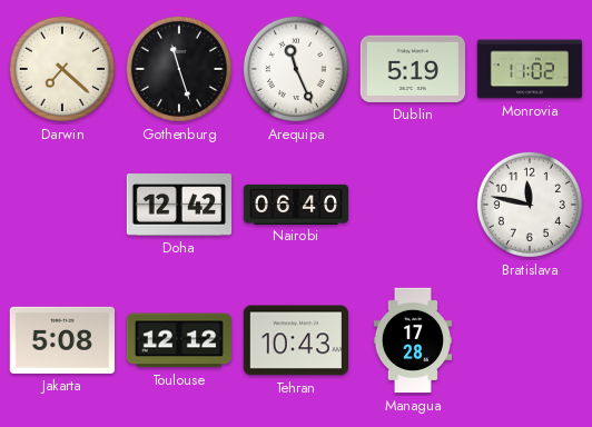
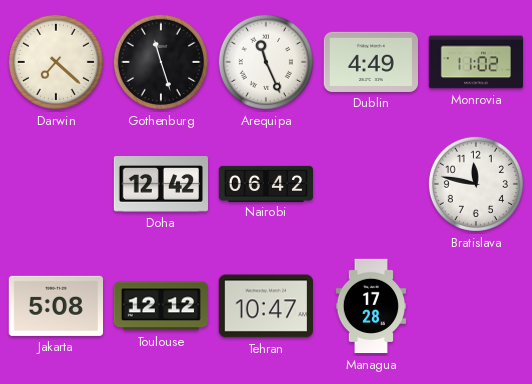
Dublin: 5:19 -> 4:49 (370, 62)
Nairobi: 06:40 -> 06:42 (266, 183)
Tehran: 10:43 -> 10:47 (265, 306)
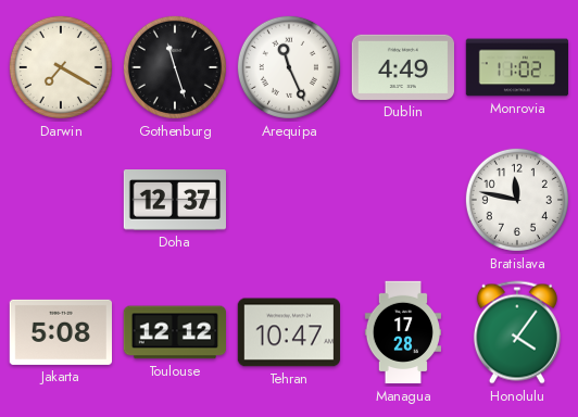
Darwin: 7:22 -> 7:20 (61, 67)
Doha: 12:42 -> 12:37 (174, 201)
Nairobi: 06:42 -> none (266, 183)
Honolulu: none -> 4:06 (517, 332)
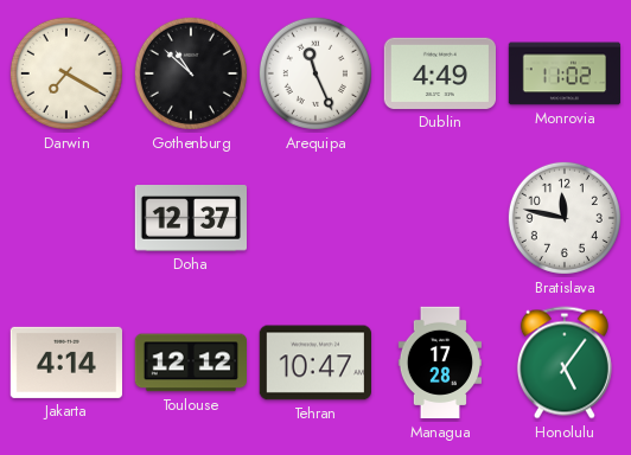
Gothenburg: 11:27 -> 10:52 (191, 73)
Jakarta: 5:08 -> 4:14 (65, 363)
Honolulu: 4:06 -> 5:06 (565, 363)
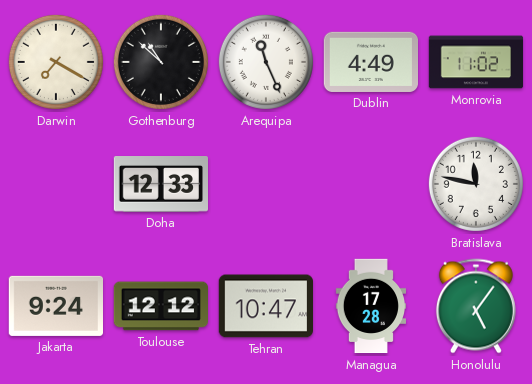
Doha: 12:37 -> 12:33 (160, 185)
Jakarta: 4:14 -> 9:24 (55, 306)
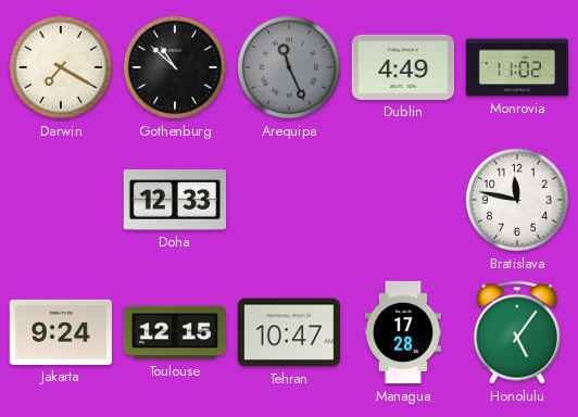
Arequipa dial: white -> grey (289, 67)
Toulouse: 12:12 -> 12:15 (174, 332)
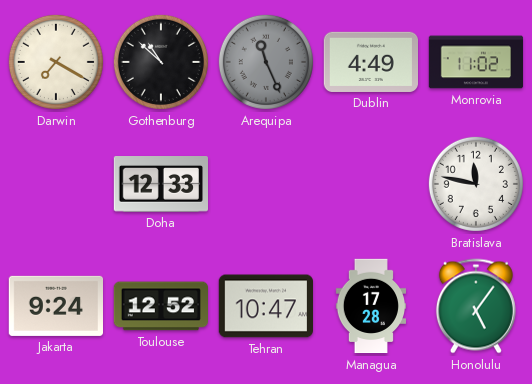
Toulouse: 12:15 -> 12:52 (160, 306)
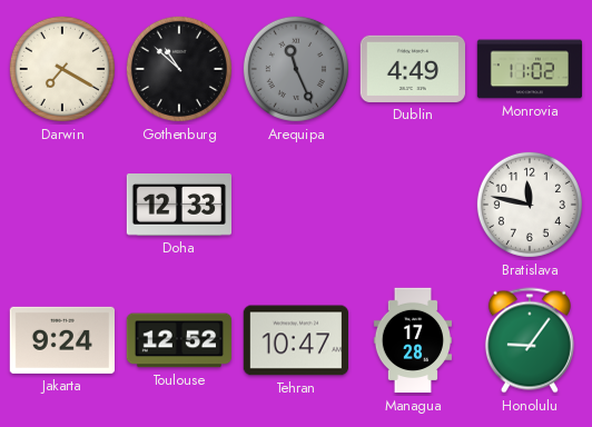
Honolulu: 5:06 -> 9:06 (530, 340)
